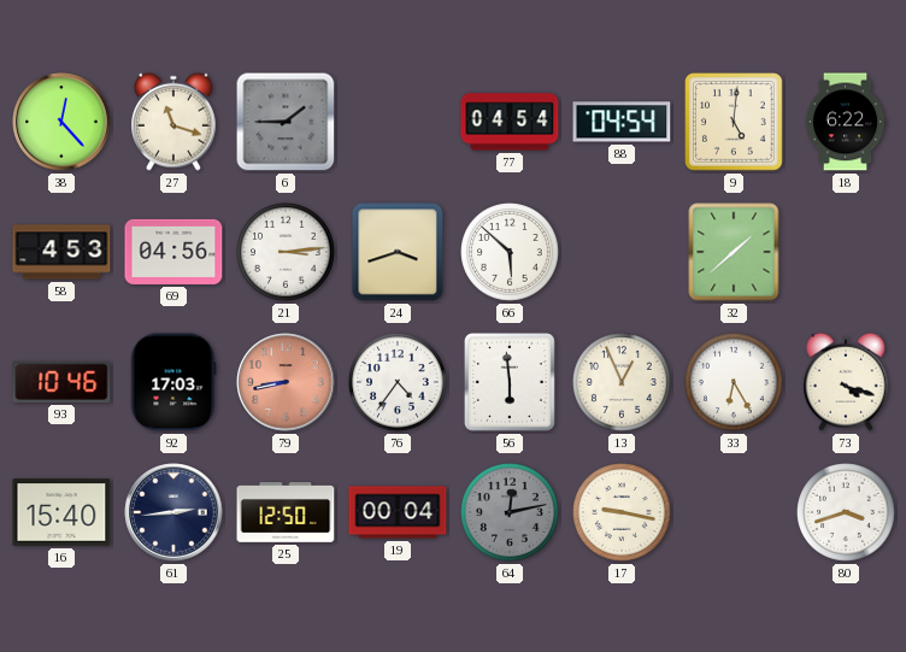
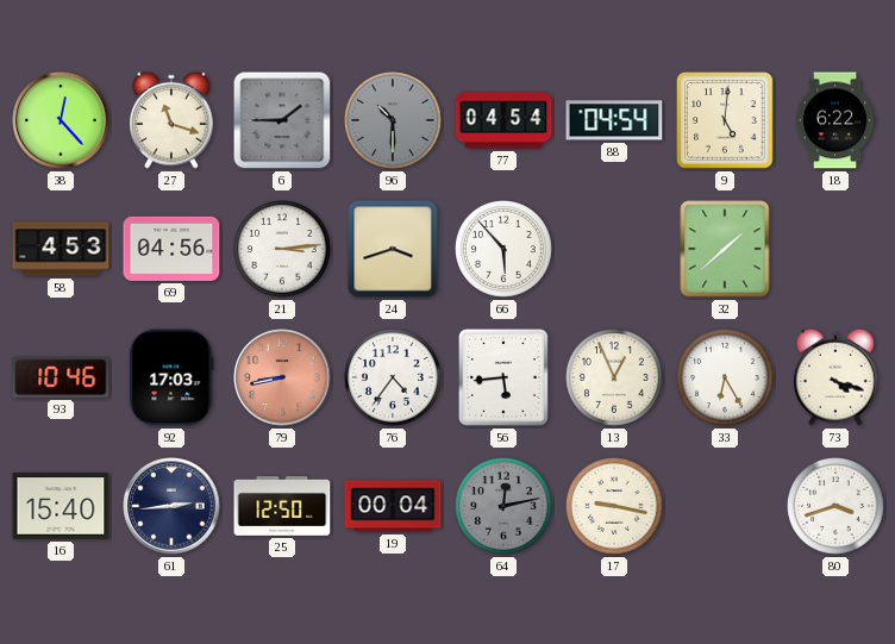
96: none -> 10:30 (393, 120)
66: 5:52 -> 5:53 (503, 249)
56: 5:59 -> 5:44 (503, 377)
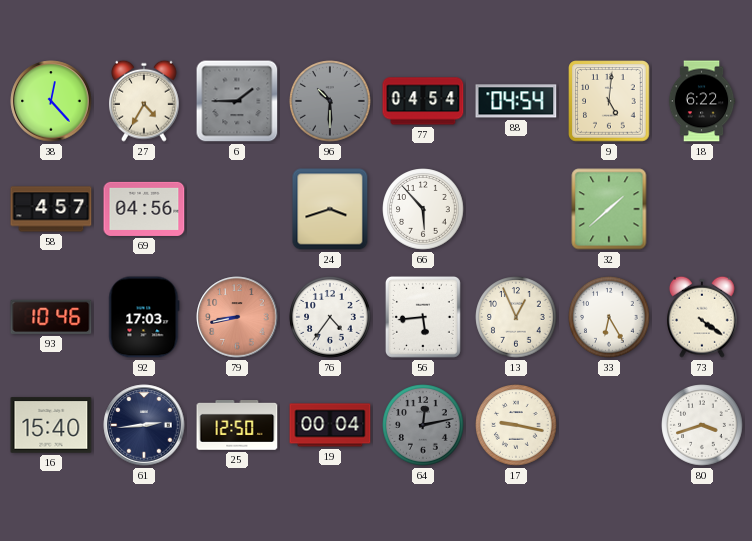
27: 11:18 -> 4:35 (145, 101)
58: 4:53 -> 4:57 (51, 209)
21: 3:14 -> none (282, 249)
73: 4:18 -> 4:21 (703, 317)
